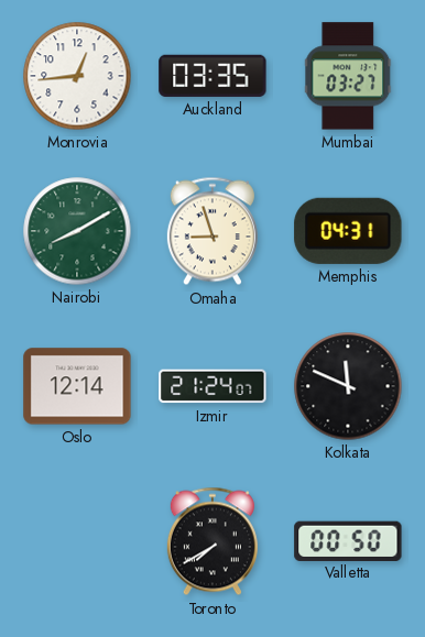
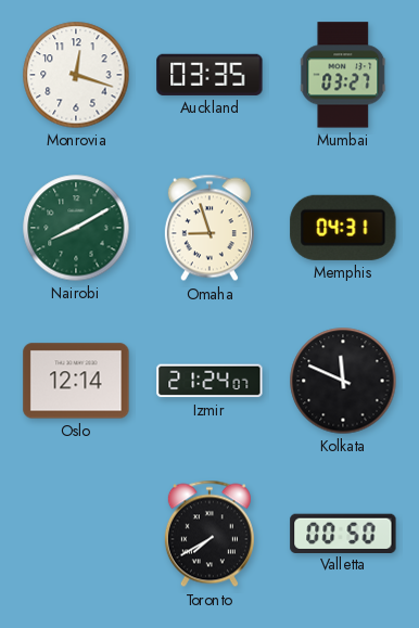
Monrovia: 12:44 -> 12:18 (76, 75)
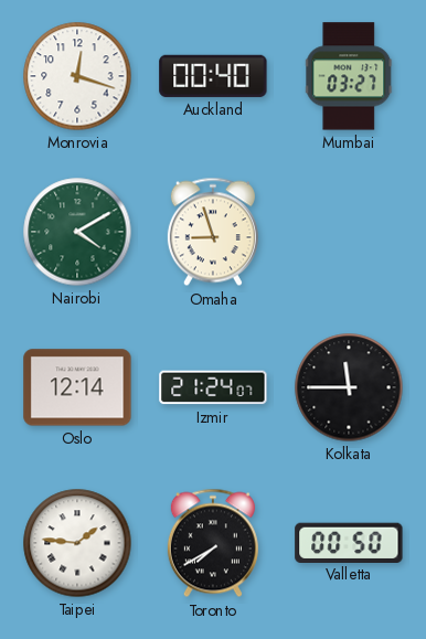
Auckland: 03:35 -> 00:40 (213, 76)
Nairobi: 8:10 -> 4:10 (77, 232)
Memphis: 04:31 -> none (343, 228)
Kolkata: 11:49 -> 11:45 (349, 387)
Taipei: none -> 1:46 (77, 543)
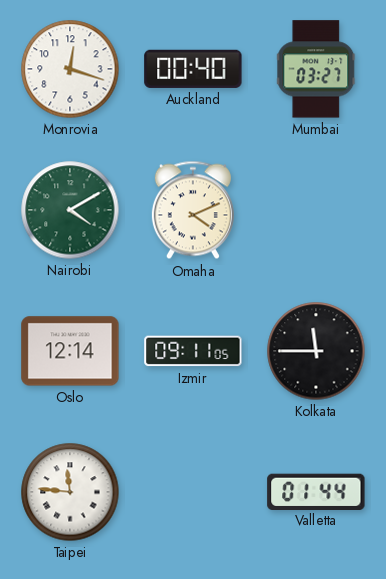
Omaha: 8:57 -> 4:11 (193, 210)
Izmir: 21:24 -> 09:11 (193, 351)
Taipei: 1:46 -> 11:46 (70, 492)
Toronto: 7:40 -> none (213, 543)
Valletta: 00:50 -> 01:44 (316, 491)
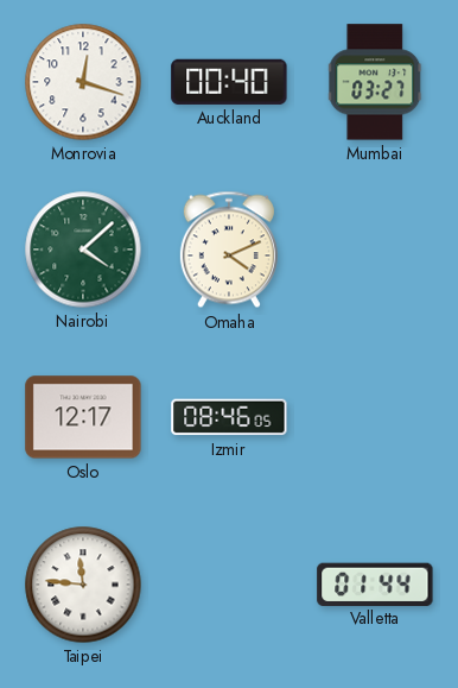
Nairobi: 4:10 -> 4:08 (83, 250)
Oslo: 12:14 -> 12:17 (83, 417)
Izmir: 09:11 -> 08:46 (229, 417)
Kolkata: 11:45 -> none (316, 351)
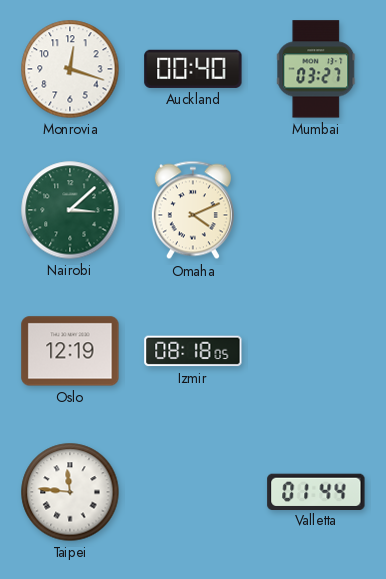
Nairobi: 4:08 -> 3:08 (70, 210)
Oslo: 12:17 -> 12:19 (70, 351)
Izmir: 08:46 -> 08:18 (193, 351)
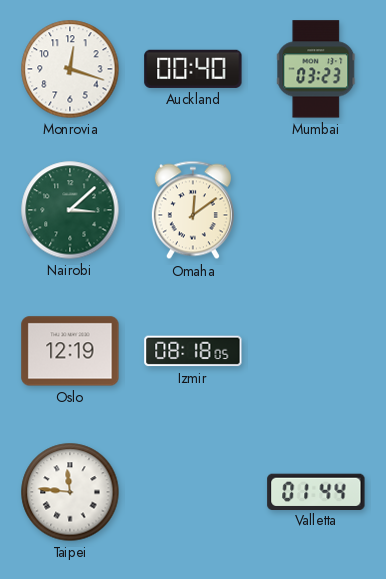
Mumbai: 03:27 -> 03:23 (317, 69)
Omaha: 4:11 -> 12:09 (193, 210)
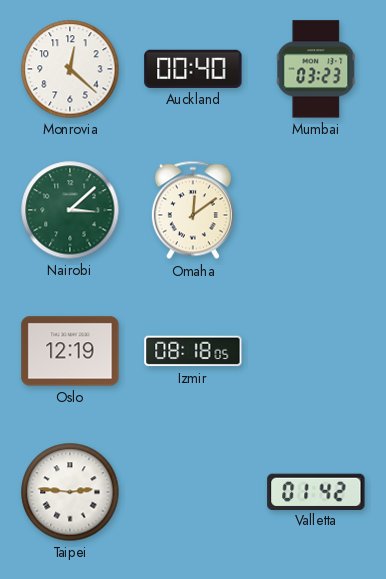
Monrovia: 12:18 -> 12:22 (70, 69)
Taipei: 11:46 -> 2:46 (70, 492)
Valletta: 01:44 -> 01:42 (316, 491)
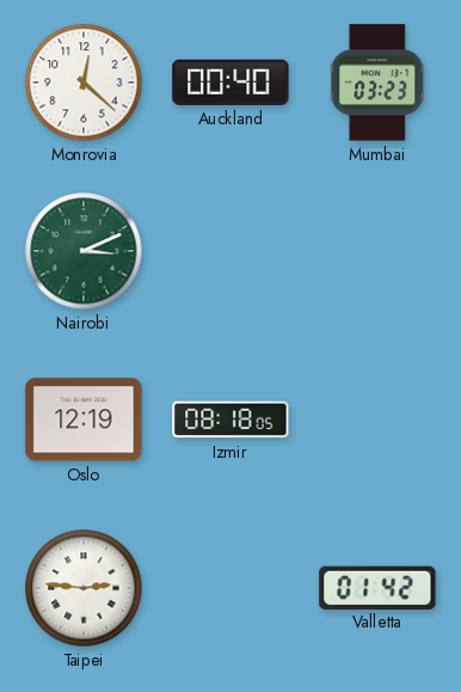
Nairobi: 3:08 -> 3:11 (84, 251)
Omaha: 12:09 -> none (193, 210)
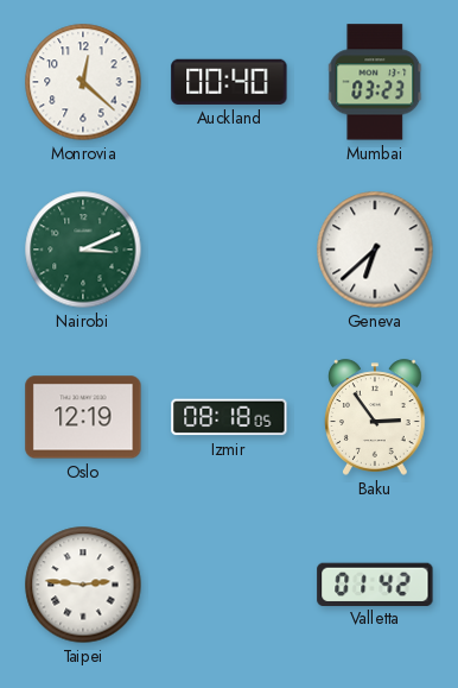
Geneva: none -> 6:38 (375, 250)
Baku: none -> 2:54 (375, 417)
